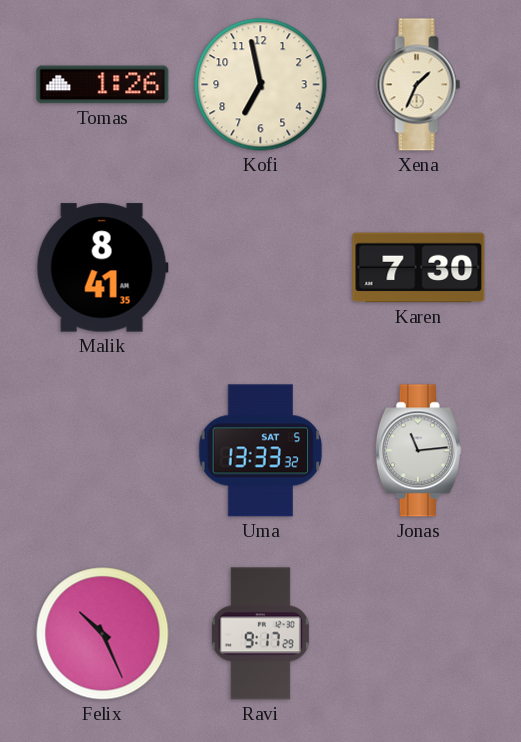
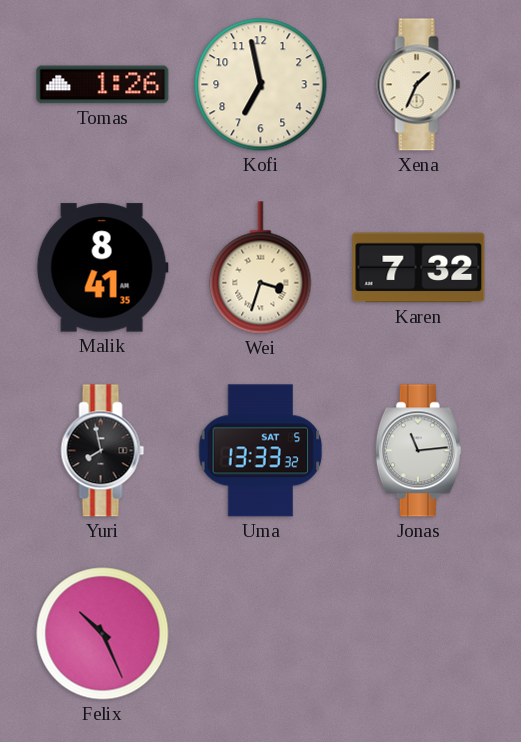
Wei: none -> 3:33 (261, 268)
Karen: 7:30 -> 7:32 (419, 268)
Yuri: none -> 7:58 (103, 451)
Ravi: 9:17 -> none (260, 634)
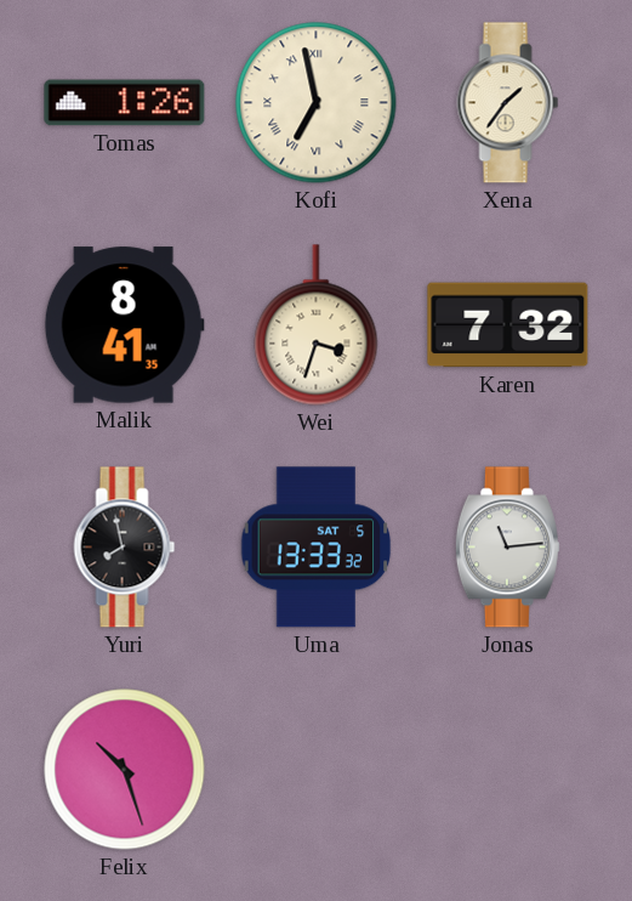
Kofi numerals: Arabic -> Roman (317, 103)
Xena: 1:34 -> 1:36 (508, 103)
Felix: 10:26 -> 10:27 (125, 770)
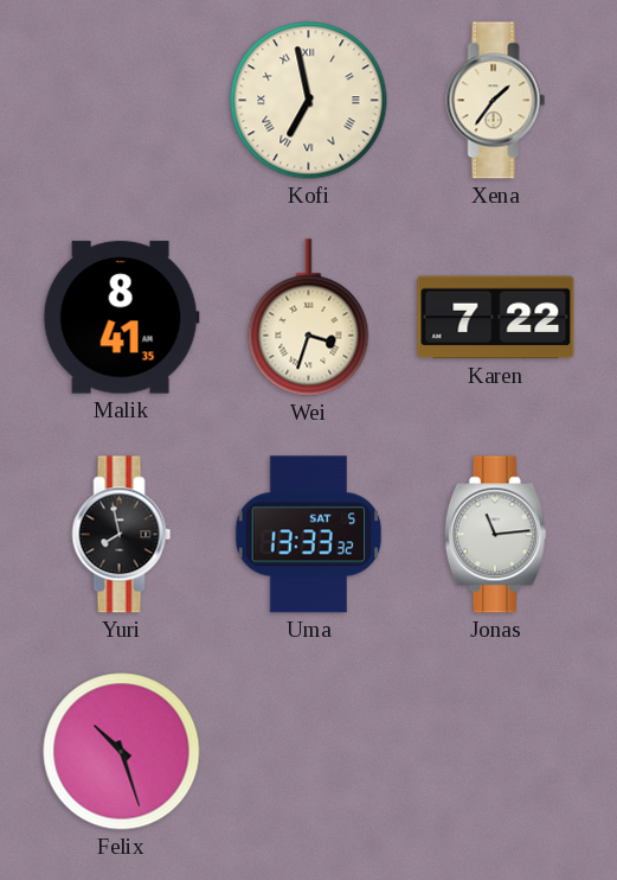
Tomas: 1:26 -> none (125, 103)
Karen: 7:32 -> 7:22 (496, 318)
